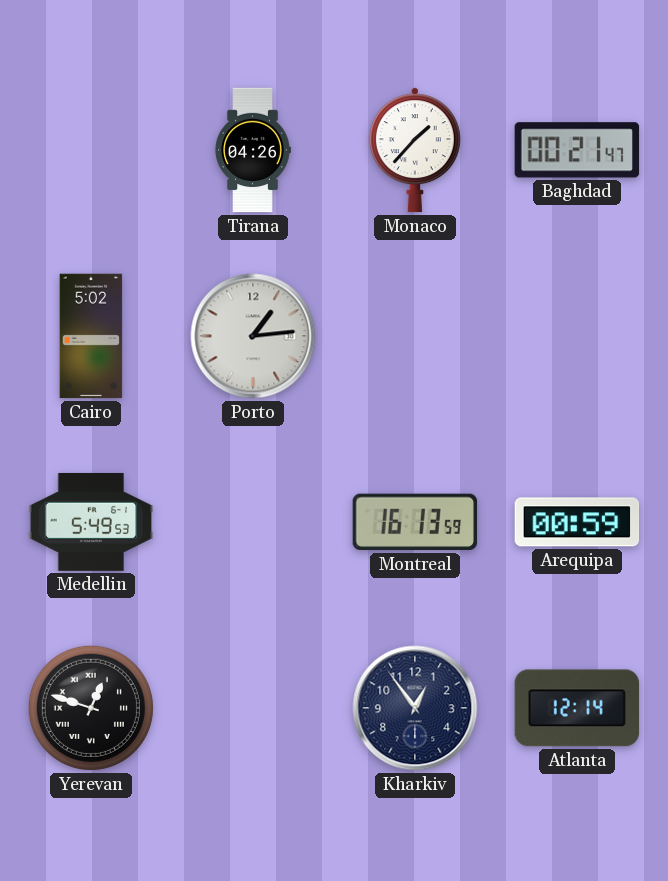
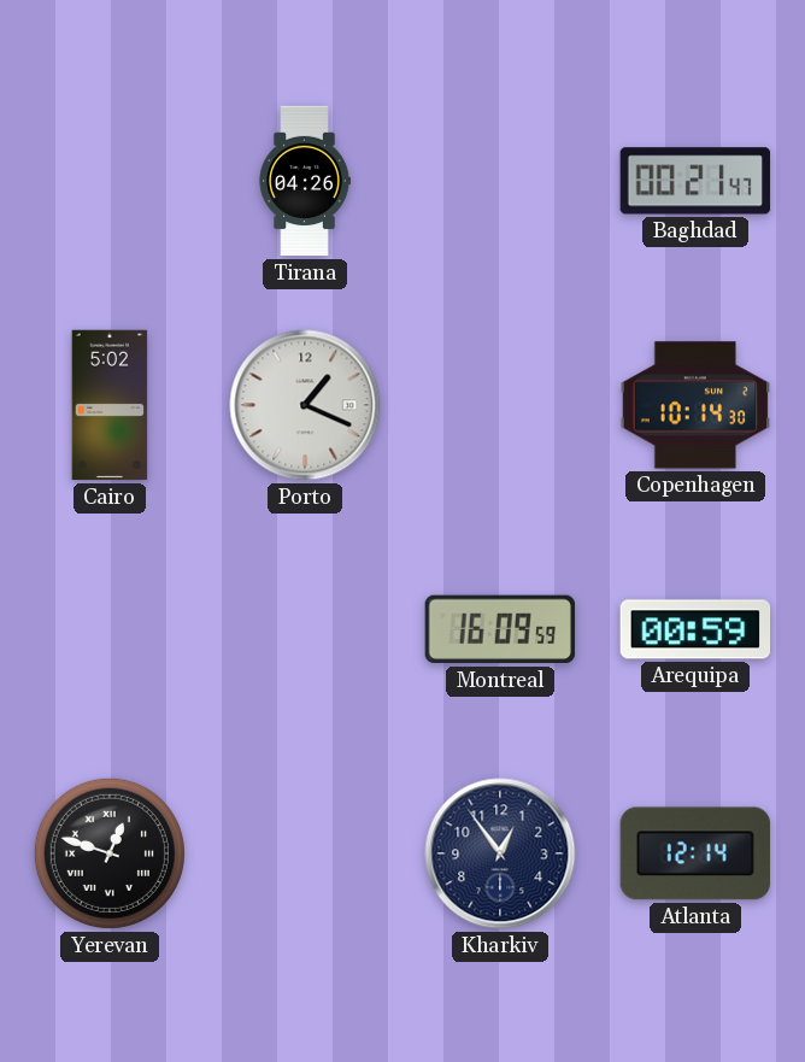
Monaco: 1:37 -> none (415, 150)
Porto: 1:14 -> 1:19 (305, 405)
Copenhagen: none -> 10:14 (695, 405)
Medellin: 5:49 -> none (91, 522)
Montreal: 16:13 -> 16:09 (500, 629)
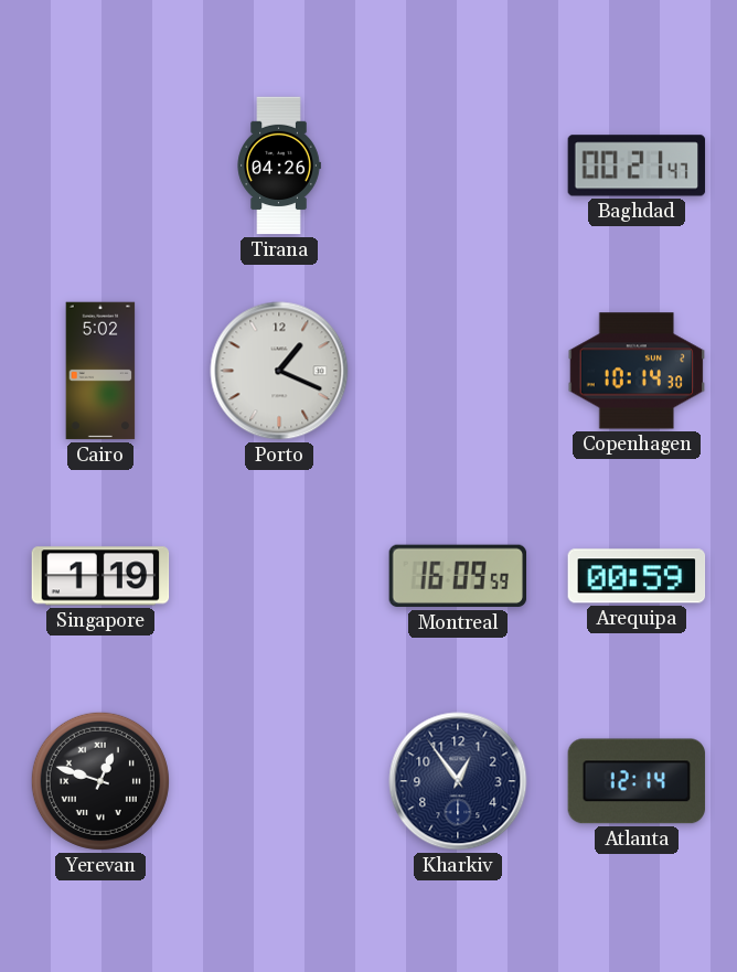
Singapore: none -> 1:19 (100, 576)
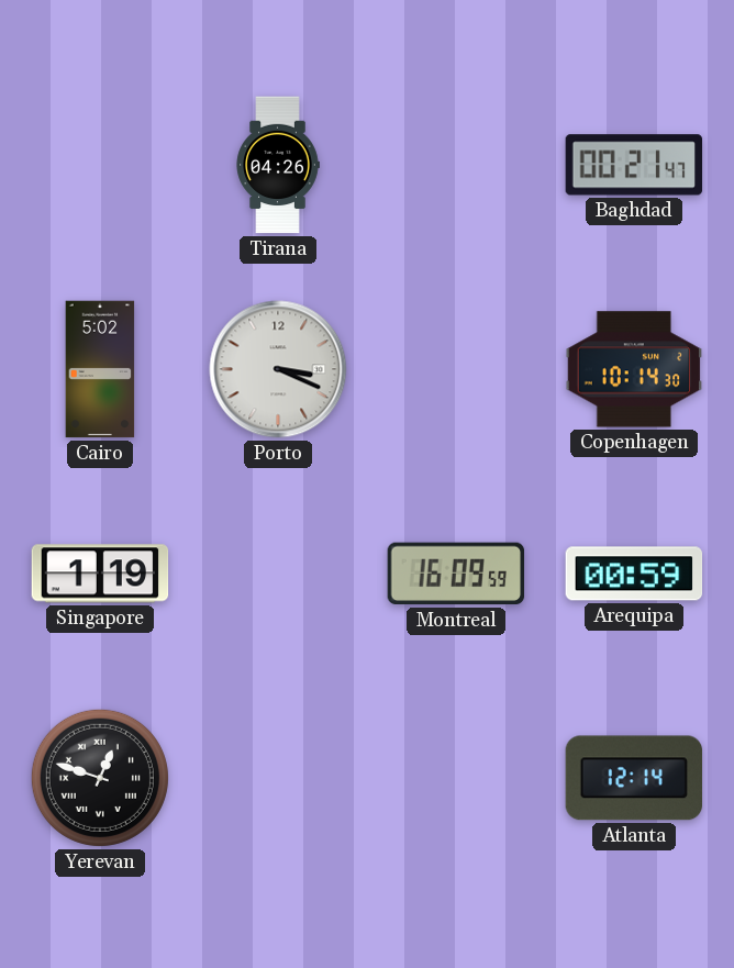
Porto: 1:19 -> 3:19 (278, 369)
Kharkiv: 12:54 -> none (458, 781)
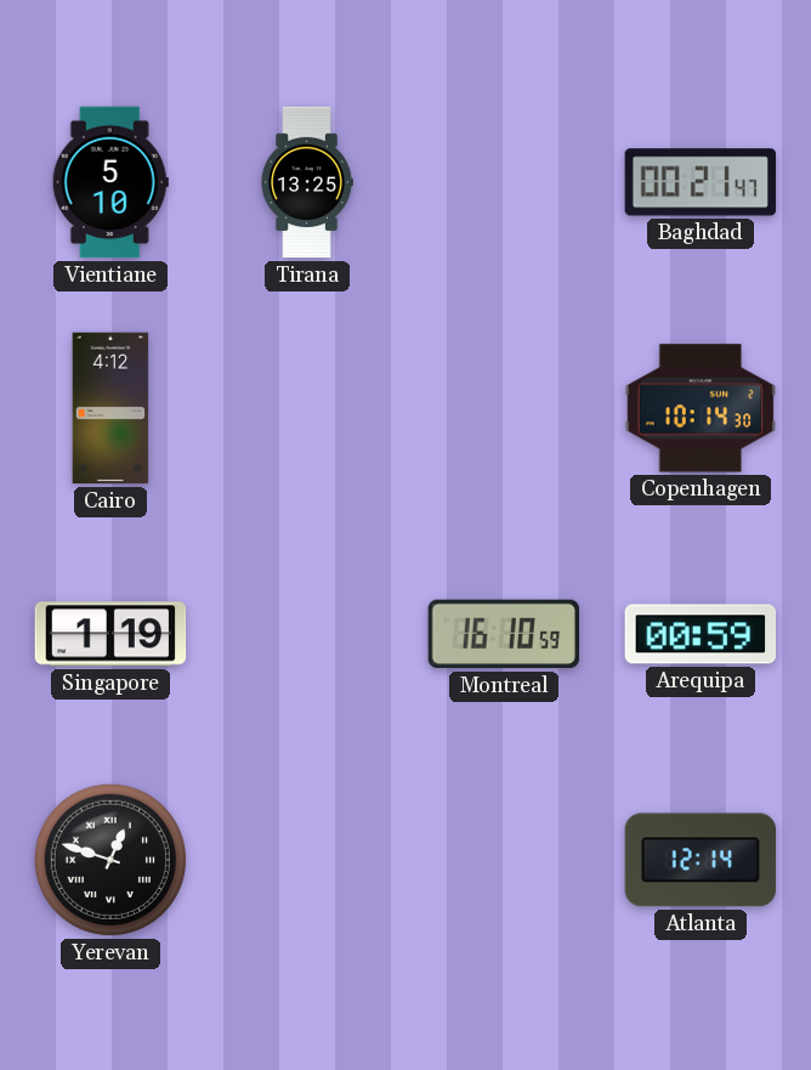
Vientiane: none -> 5:10 (110, 182)
Tirana: 04:26 -> 13:25 (307, 182)
Cairo: 5:02 -> 4:12 (110, 408)
Porto: 3:19 -> none (278, 369)
Montreal: 16:09 -> 16:10 (504, 634)
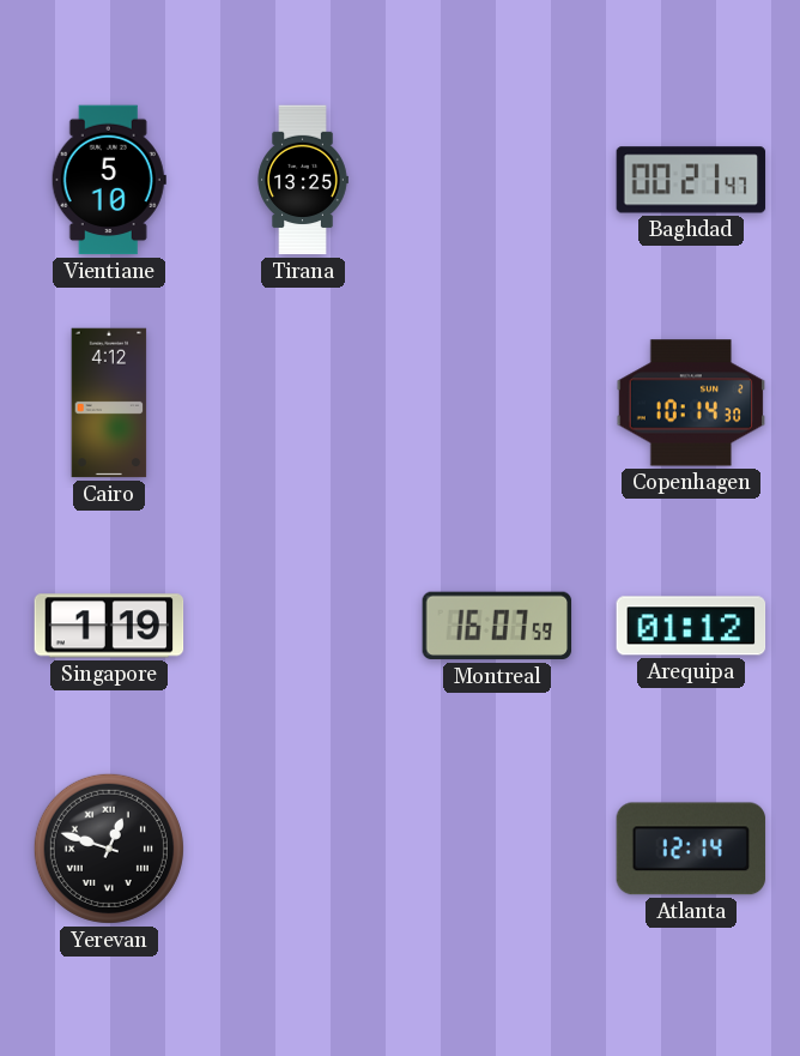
Montreal: 16:10 -> 16:07 (497, 626)
Arequipa: 00:59 -> 01:12 (691, 626)
